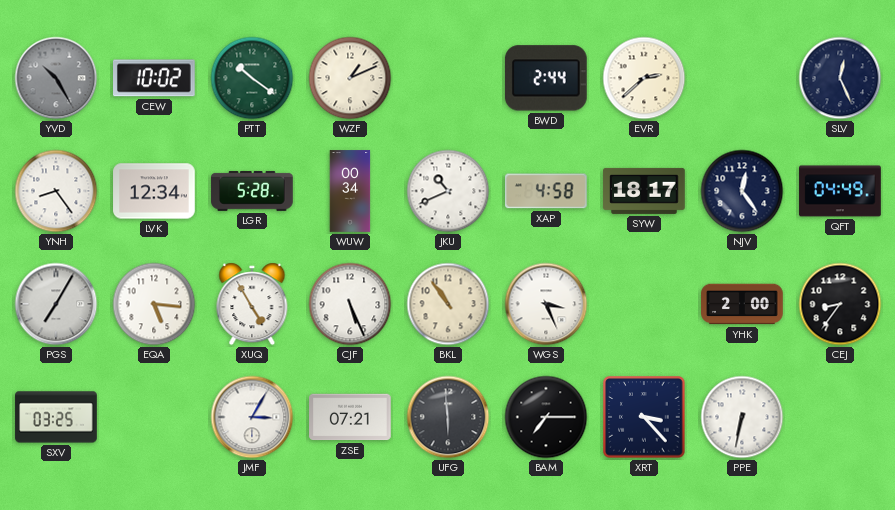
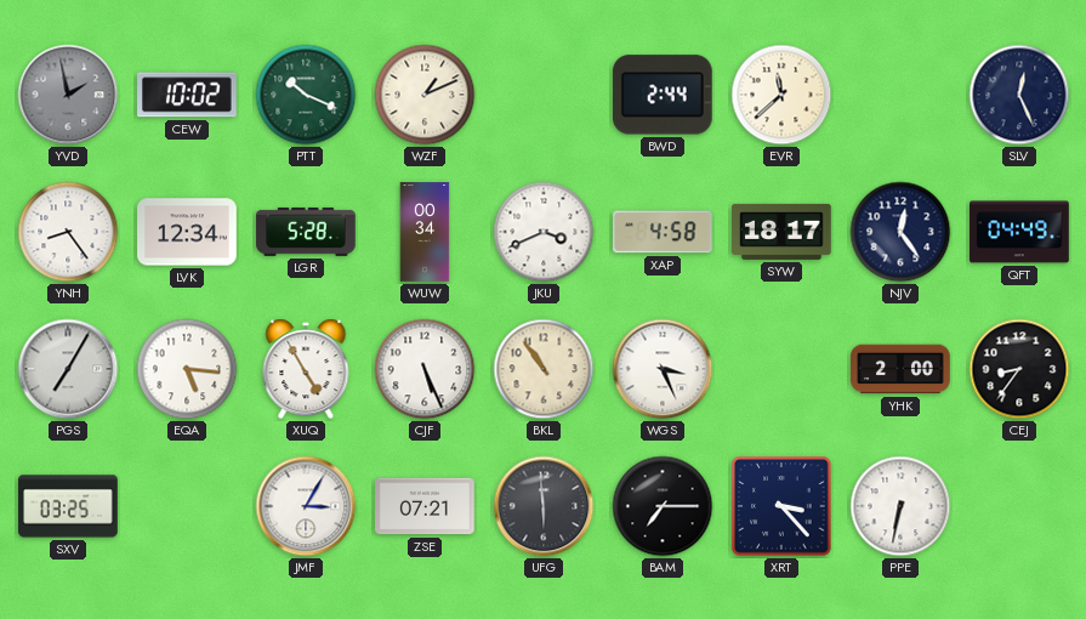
YVD: 10:25 -> 1:58 (68, 95)
PTT: 10:21 -> 10:19 (306, 95)
EVR: 2:38 -> 11:38 (781, 95)
JKU: 10:41 -> 3:41 (544, 232)
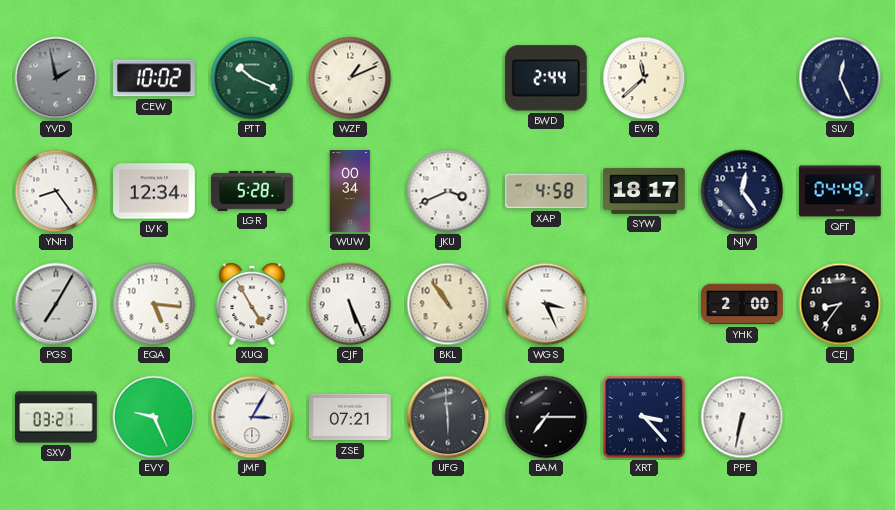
SXV: 03:25 -> 03:21 (56, 417)
EVY: none -> 9:26 (154, 417)
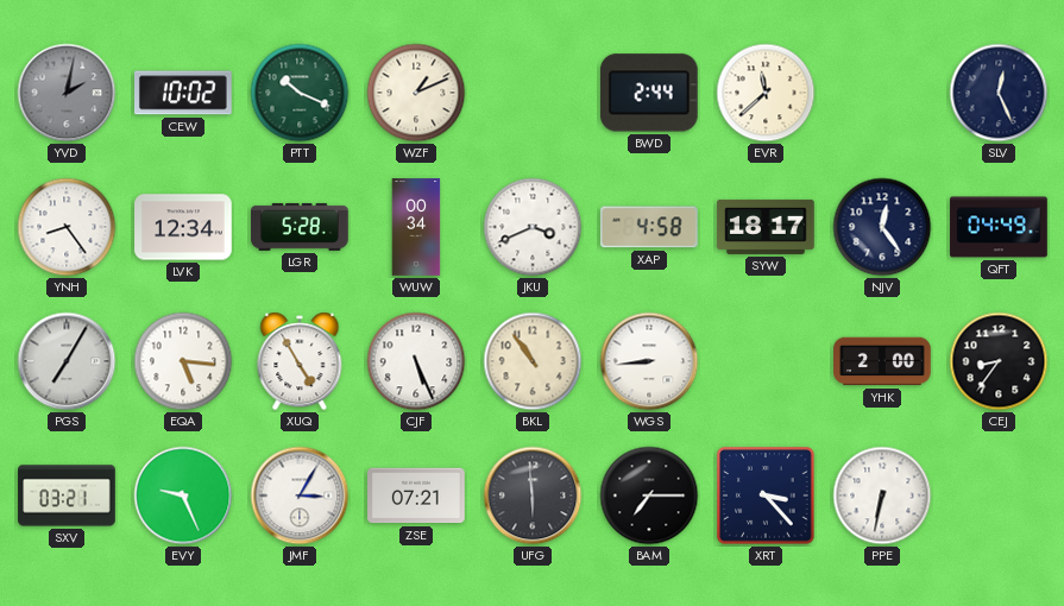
YVD: 1:58 -> 2:02 (67, 93)
WGS: 3:26 -> 8:44 (649, 361)
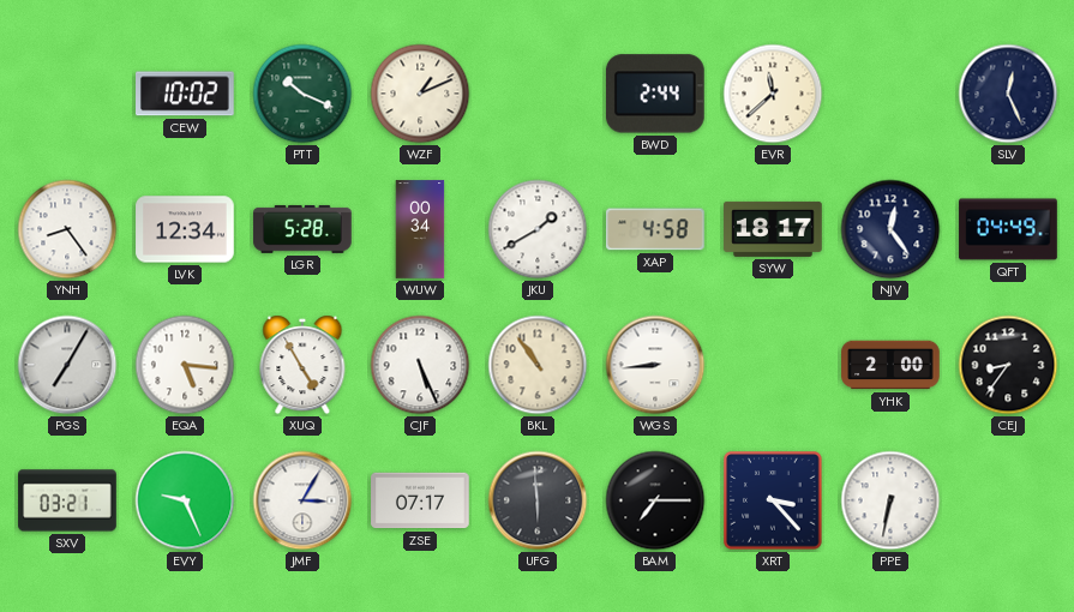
YVD: 2:02 -> none (67, 93)
JKU: 3:41 -> 1:40 (538, 229)
ZSE: 07:21 -> 07:17 (420, 500)
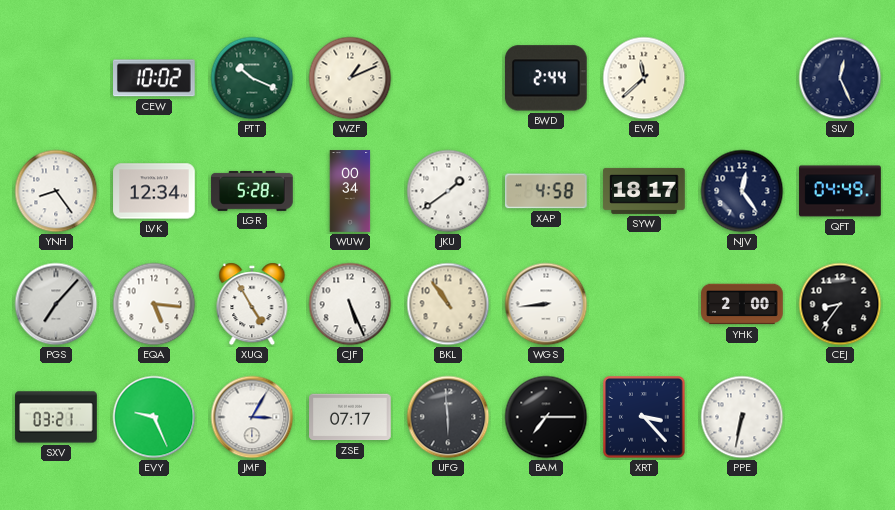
JKU: 1:40 -> 1:39 (448, 191)
PGS: 7:05 -> 7:07 (56, 304)
